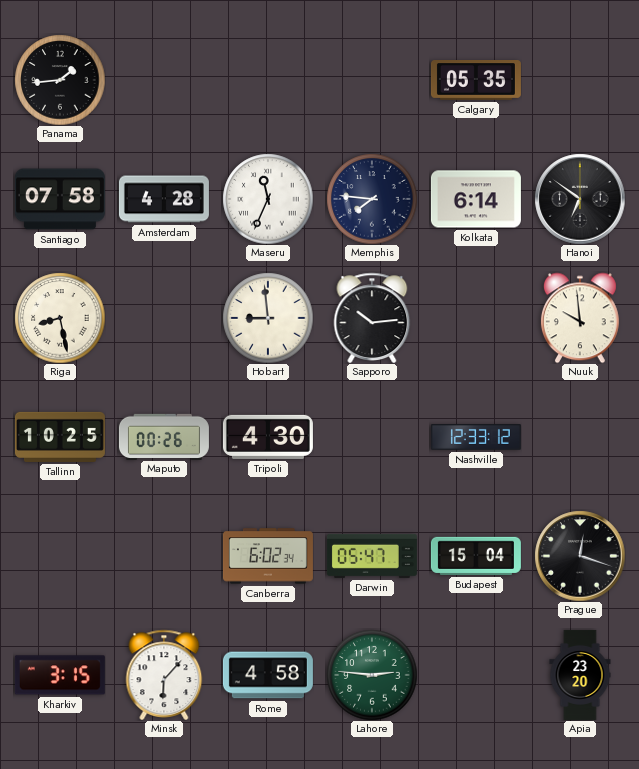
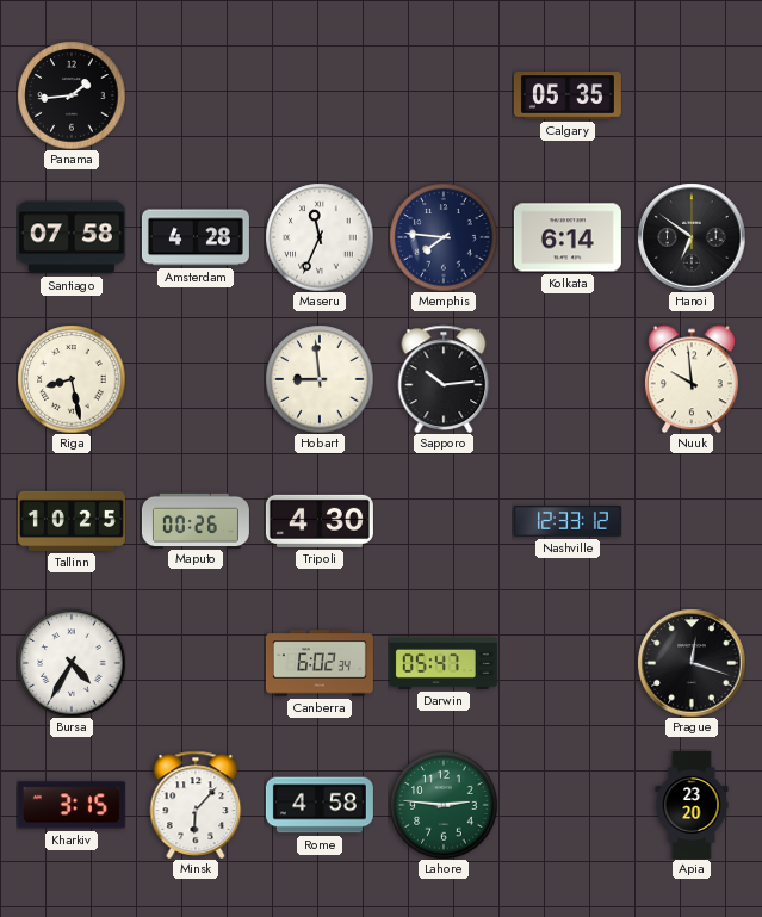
Bursa: none -> 4:35 (72, 663)
Budapest: 15:04 -> none (476, 556)
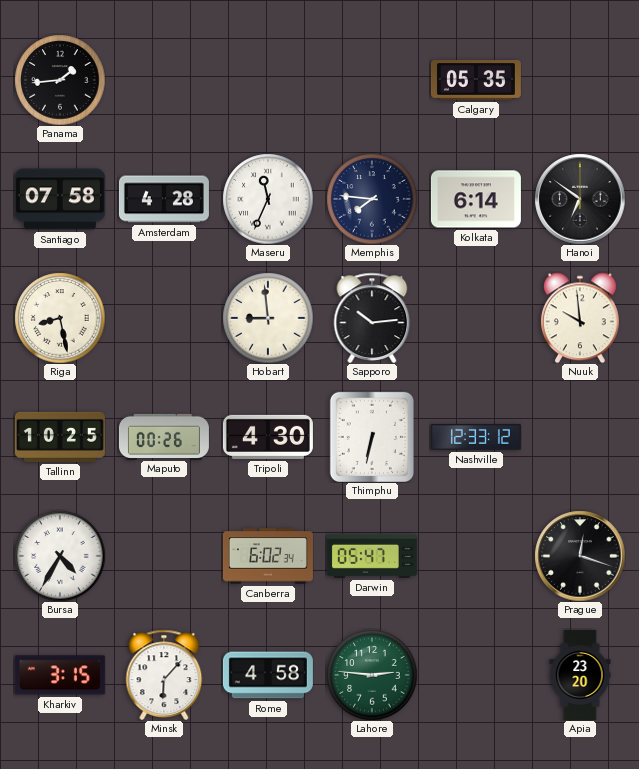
Thimphu: none -> 6:32 (372, 437)
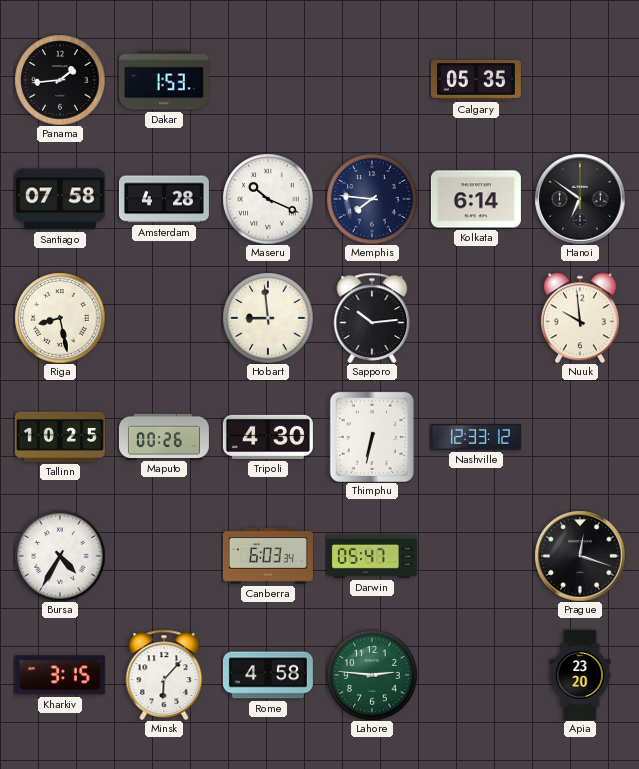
Dakar: none -> 1:53 (164, 80)
Maseru: 11:34 -> 10:19 (268, 199)
Canberra: 6:02 -> 6:03 (268, 556)
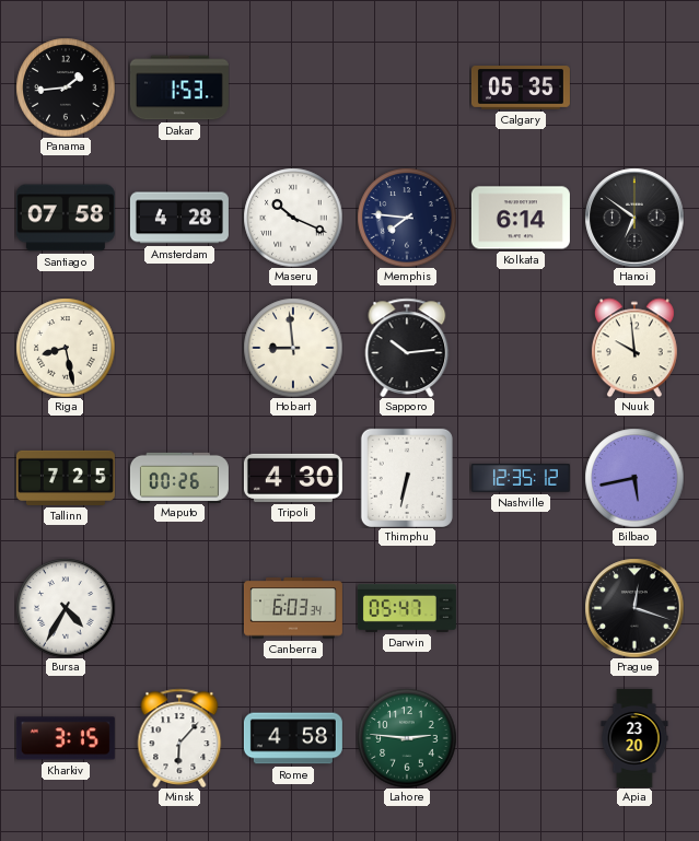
Tallinn: 10:25 -> 7:25 (66, 478)
Nashville: 12:33 -> 12:35 (521, 479)
Bilbao: none -> 5:43 (634, 478)
